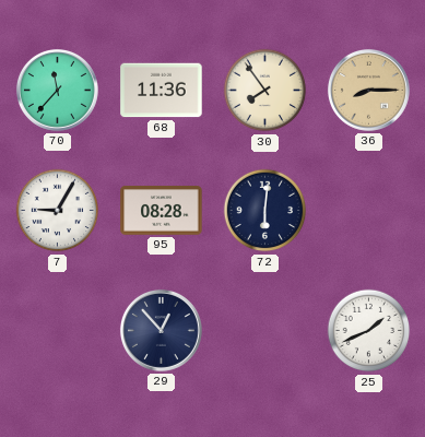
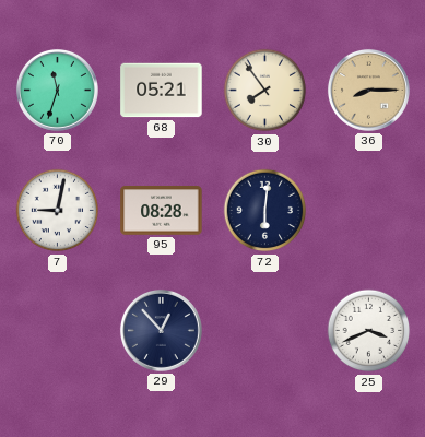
70: 11:37 -> 11:33 (57, 90)
68: 11:36 -> 05:21 (162, 91)
7: 9:05 -> 9:02 (58, 211)
25: 1:41 -> 3:41 (369, 331)
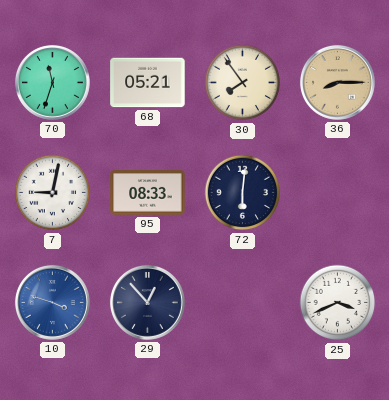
95: 08:28 -> 08:33 (148, 193)
10: none -> 3:48 (52, 302)
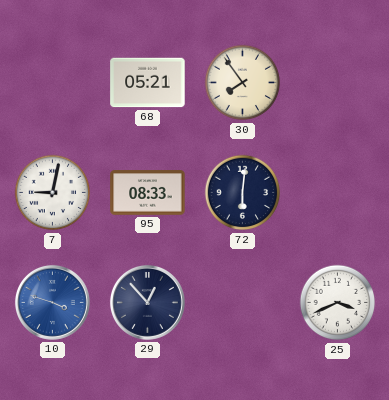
70: 11:33 -> none (52, 82)
36: 8:15 -> none (337, 82)
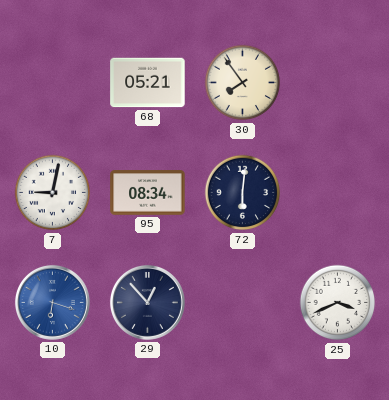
95: 08:33 -> 08:34 (148, 193)
10: 3:48 -> 6:18 (52, 302)
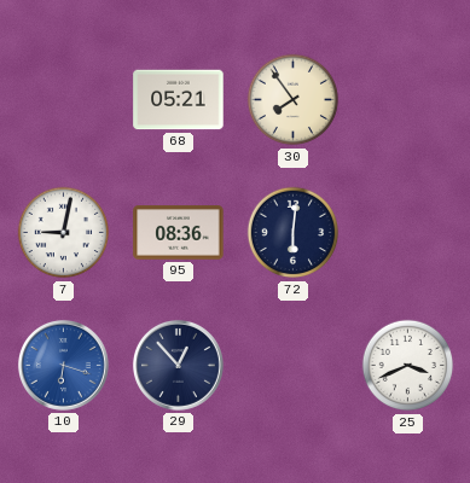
95: 08:34 -> 08:36 (179, 233)
